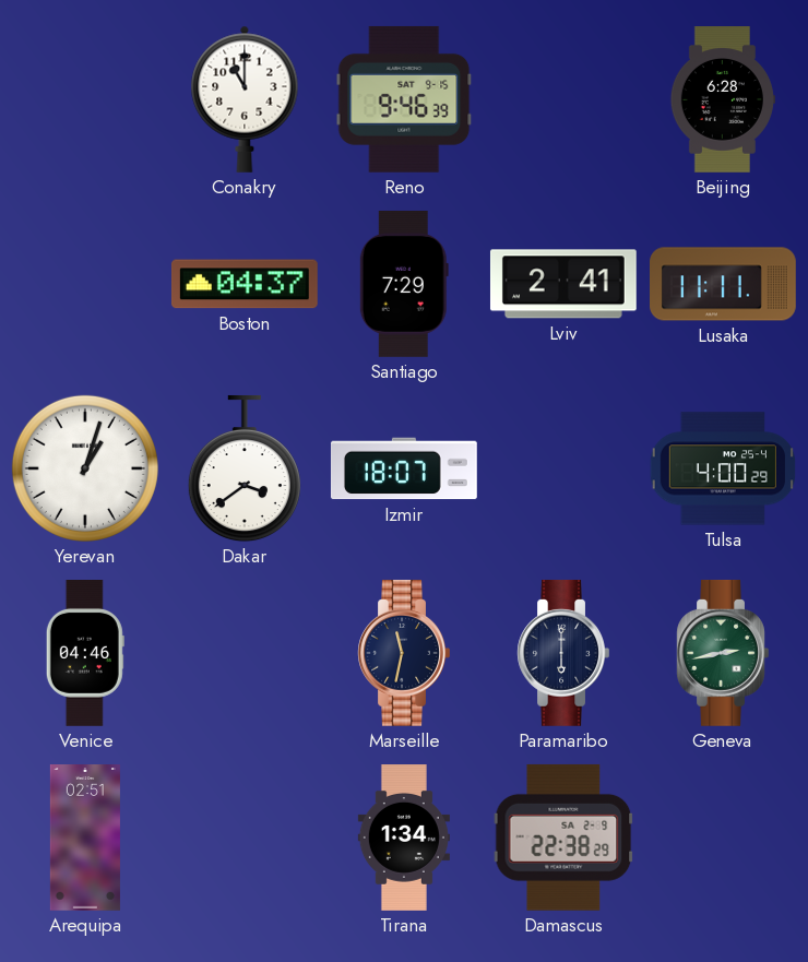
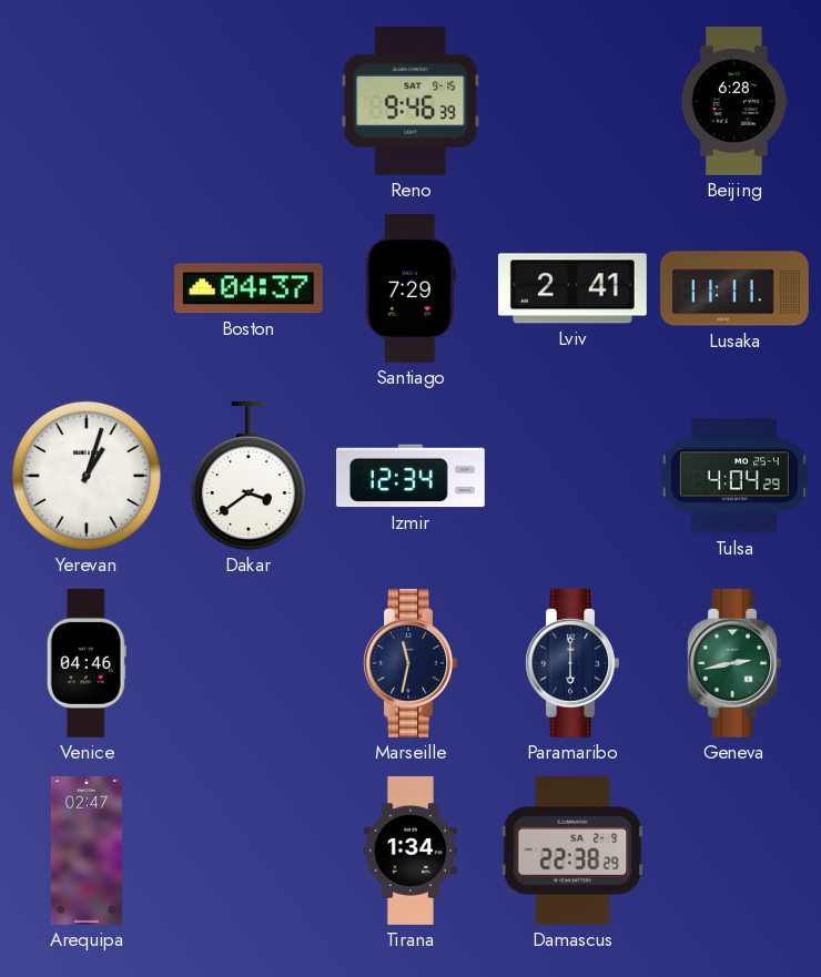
Conakry: 11:00 -> none (245, 99)
Izmir: 18:07 -> 12:34 (411, 476)
Tulsa: 4:00 -> 4:04 (734, 476)
Arequipa: 02:51 -> 02:47 (87, 852)
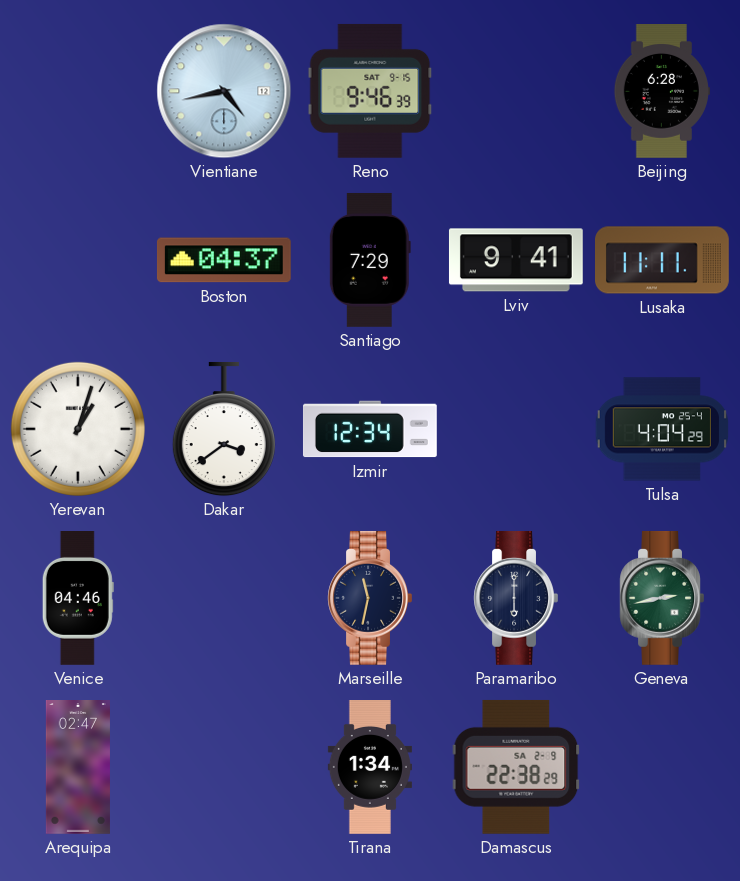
Vientiane: none -> 4:43 (224, 91)
Lviv: 2:41 -> 9:41 (516, 260)
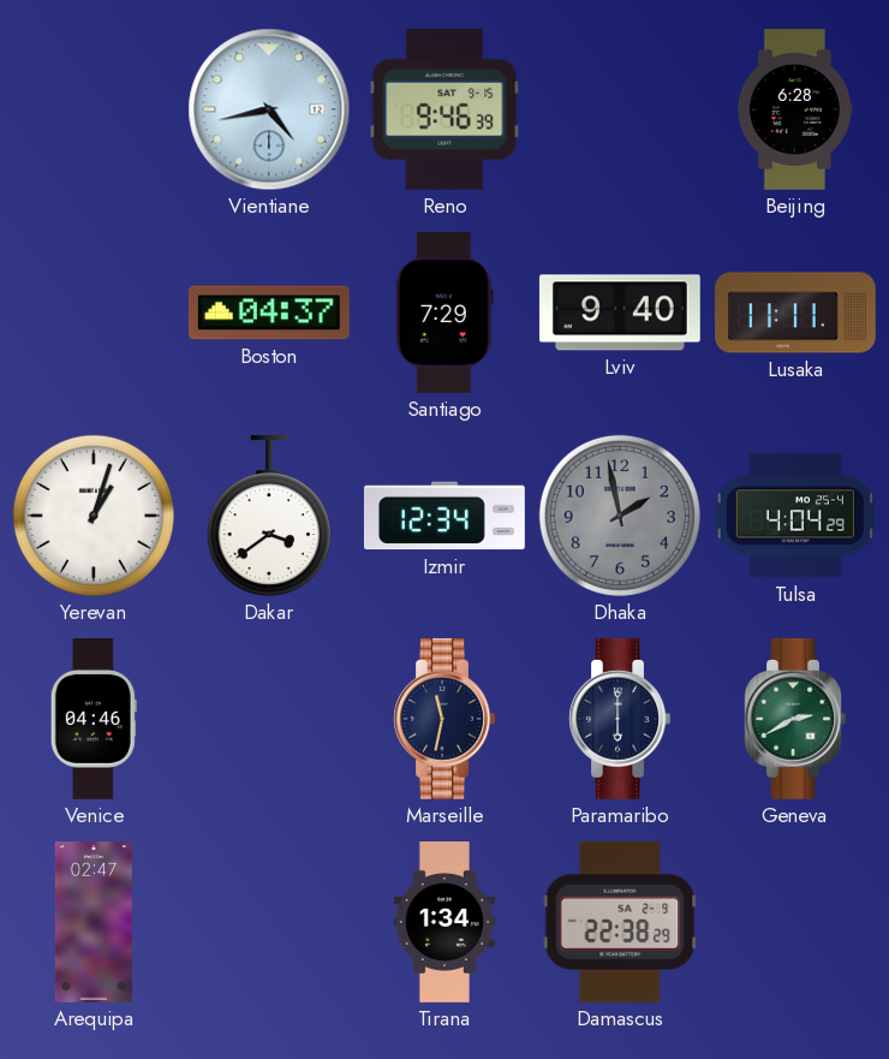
Lviv: 9:41 -> 9:40 (620, 313)
Dhaka: none -> 1:58 (620, 516)
Geneva: 2:43 -> 2:40 (795, 719)
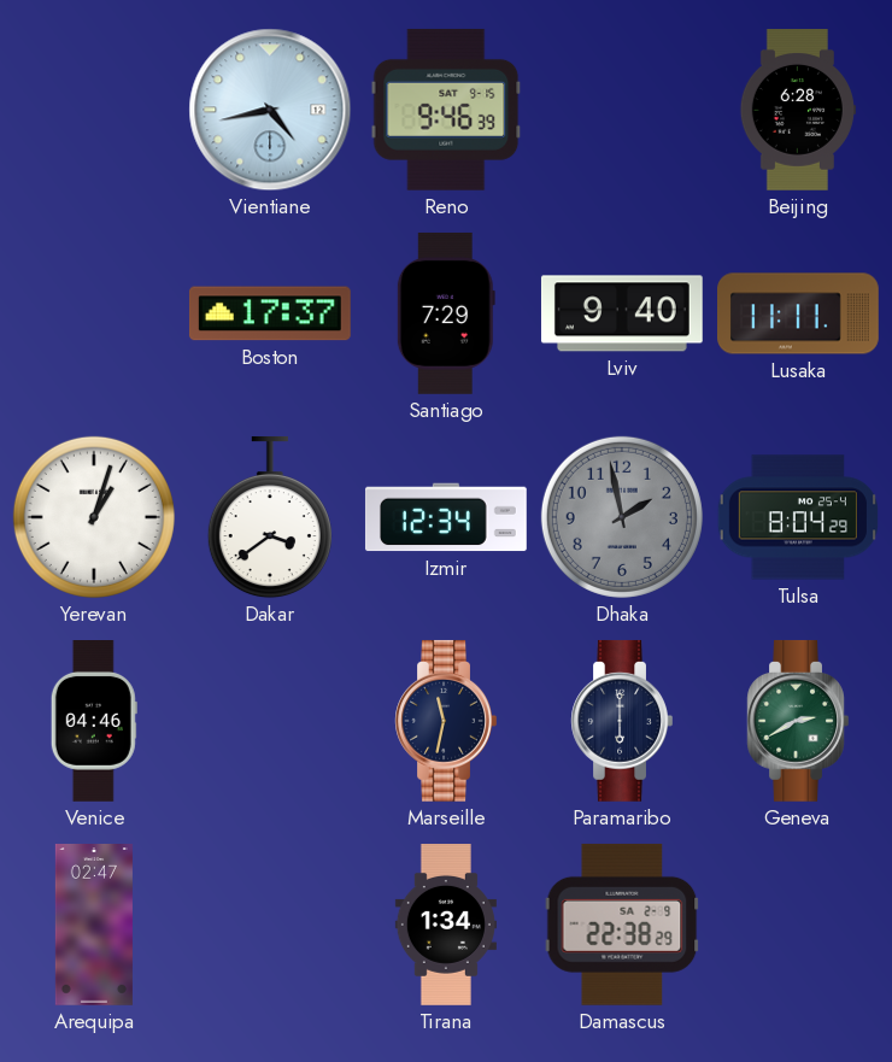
Boston: 04:37 -> 17:37 (270, 313)
Tulsa: 4:04 -> 8:04 (798, 517)
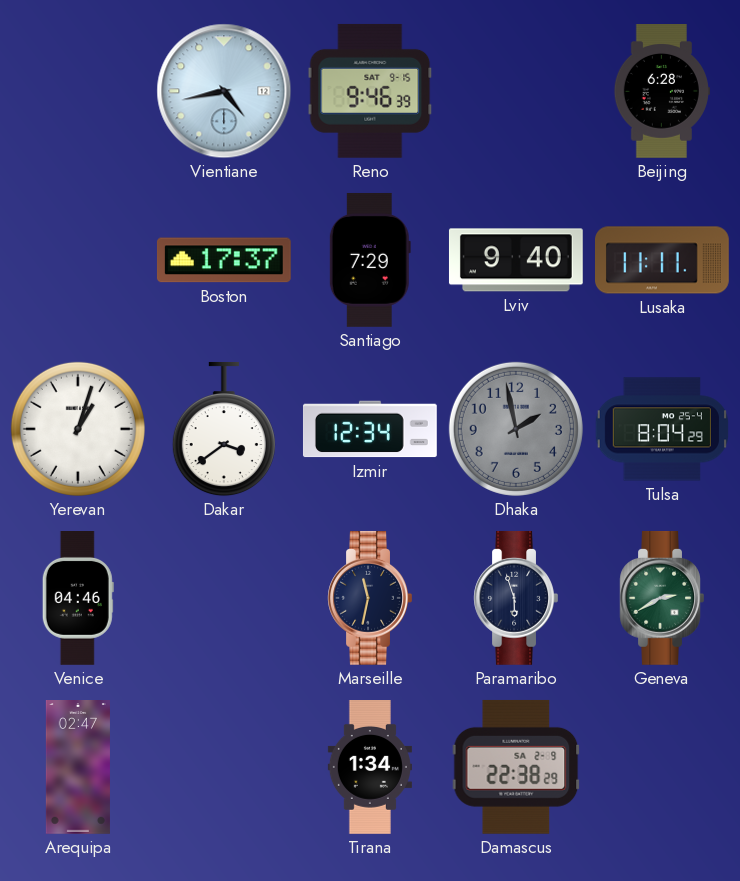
Paramaribo: 6:00 -> 5:57 (516, 598)
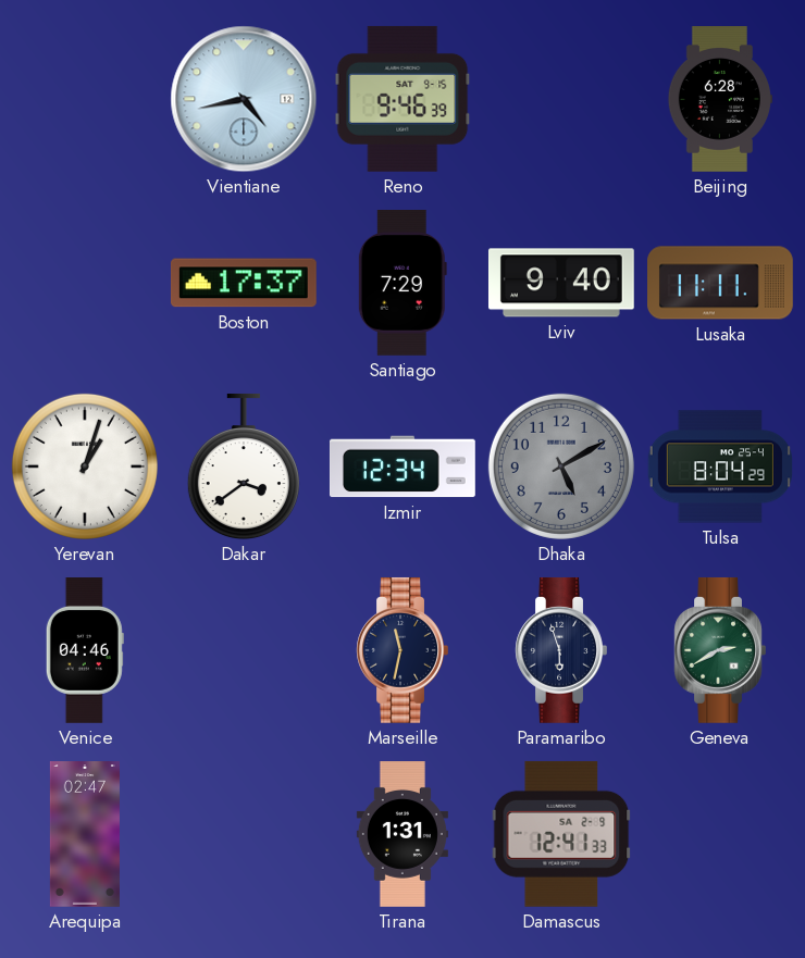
Dhaka: 1:58 -> 5:10 (561, 466)
Tirana: 1:34 -> 1:31 (403, 835)
Damascus: 22:38 -> 12:41 (561, 834)
